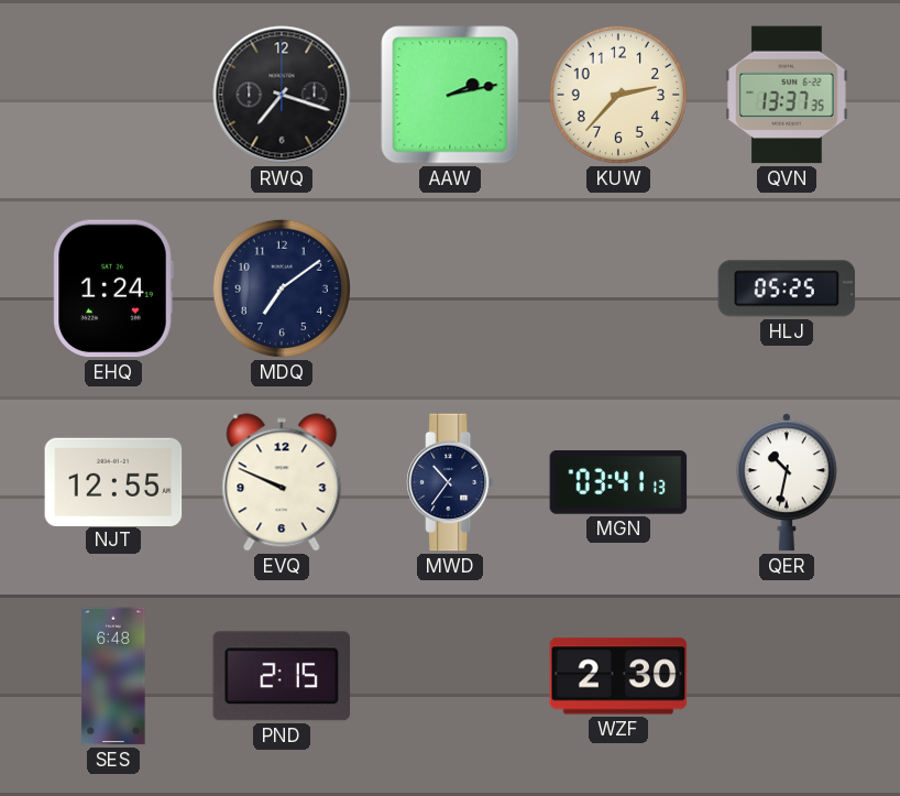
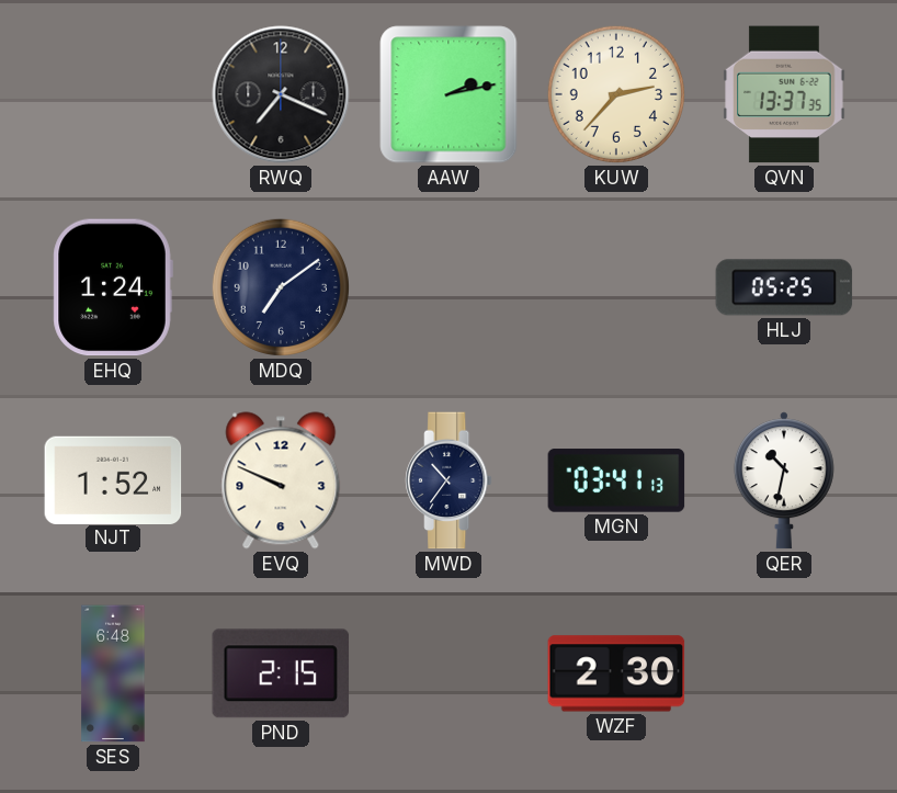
RWQ: 7:18 -> 7:19 (281, 94)
NJT: 12:55 -> 1:52 (113, 479)
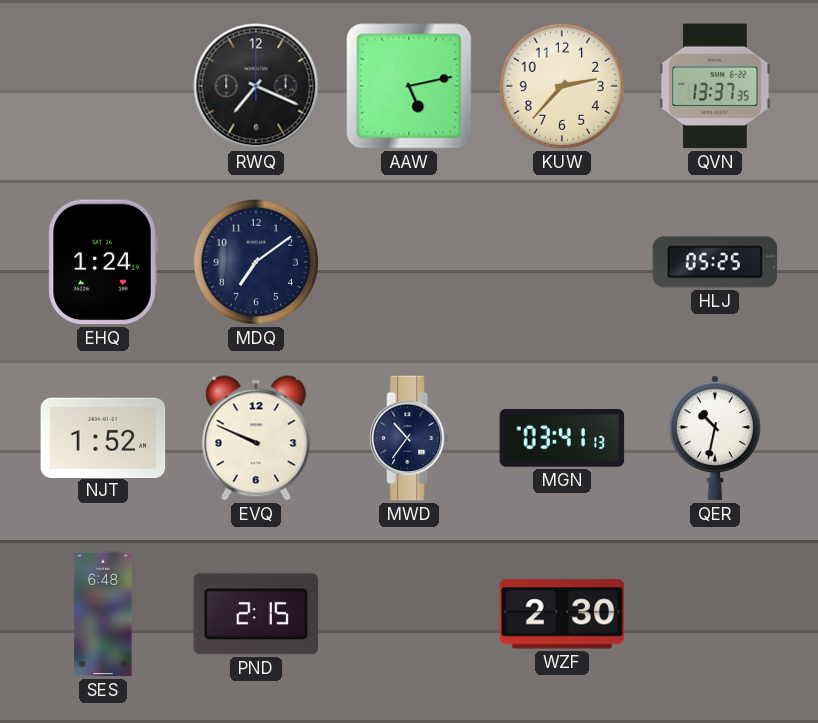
AAW: 2:13 -> 5:13 (409, 86)
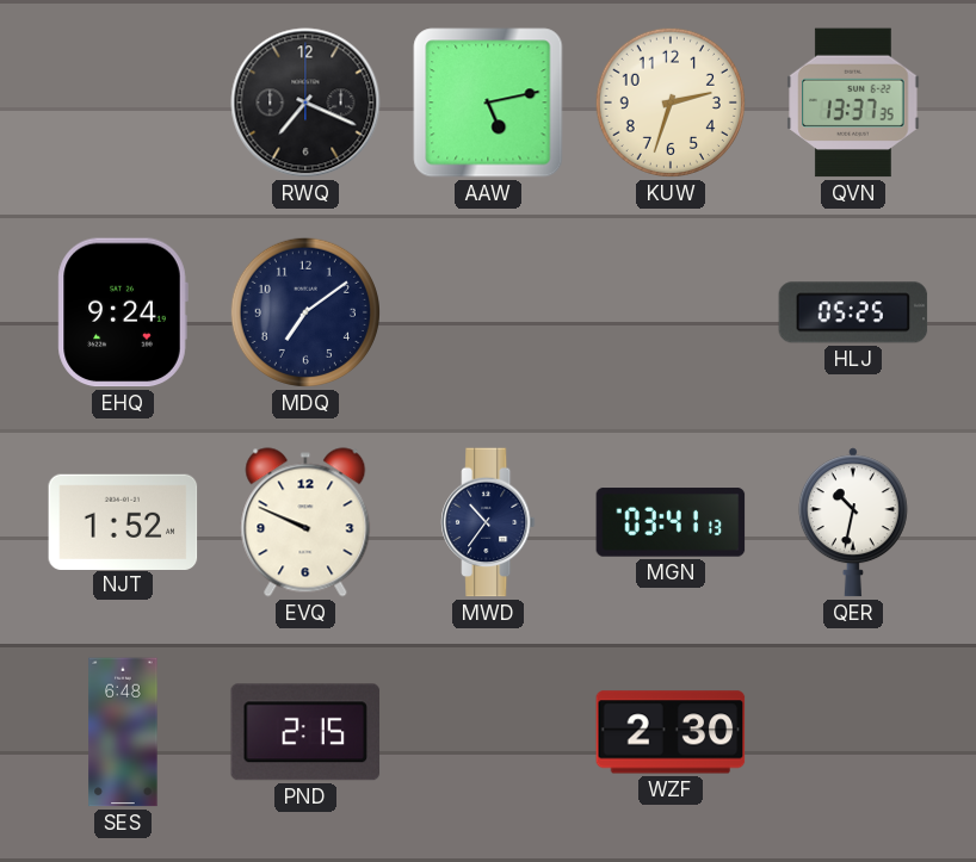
KUW: 2:37 -> 2:33 (671, 103)
EHQ: 1:24 -> 9:24 (123, 312)
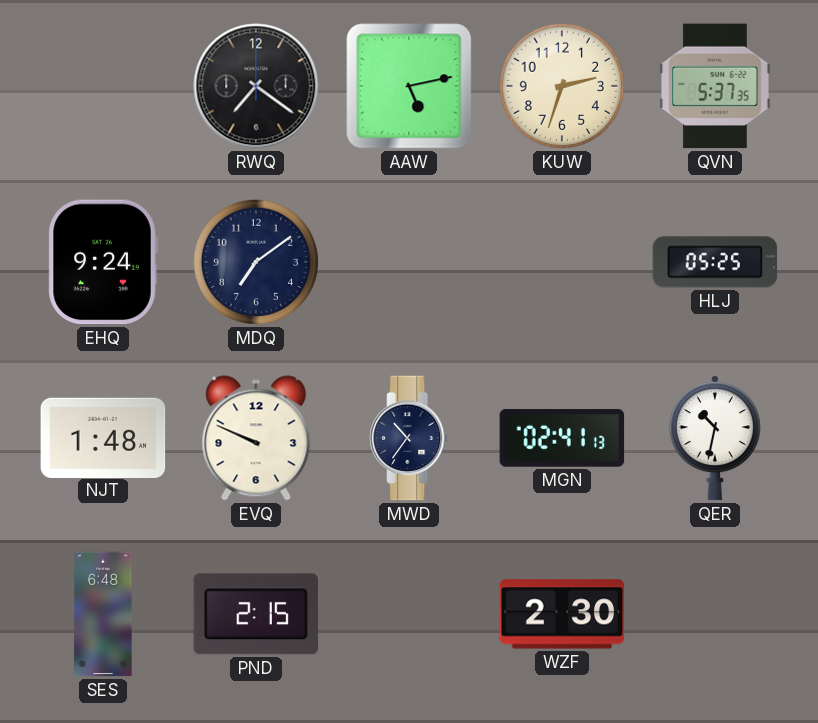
RWQ: 7:19 -> 7:21 (256, 86)
QVN: 13:37 -> 5:37 (715, 86)
NJT: 1:52 -> 1:48 (103, 437)
MGN: 03:41 -> 02:41 (562, 438)
